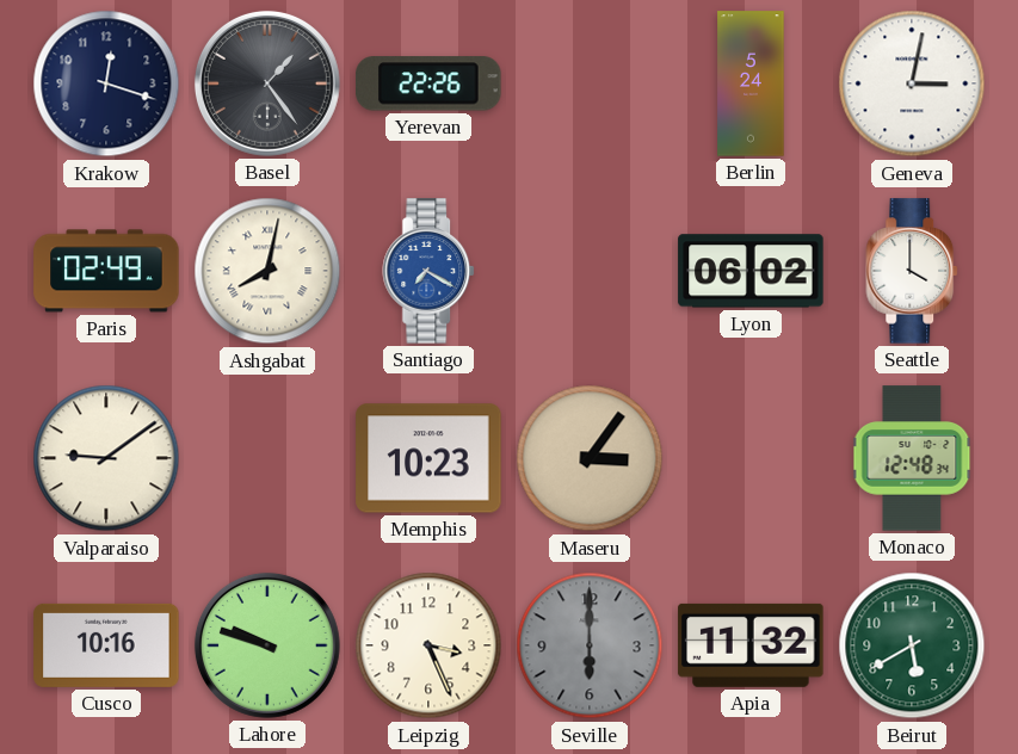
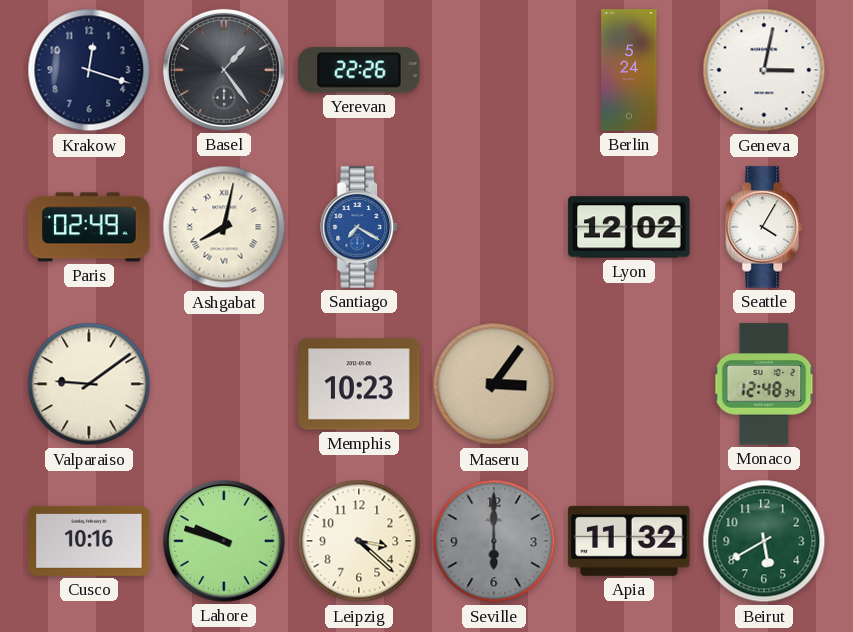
Lyon: 06:02 -> 12:02 (629, 227)
Seattle: 4:00 -> 4:05 (765, 227)
Leipzig: 3:26 -> 3:22 (359, 541)
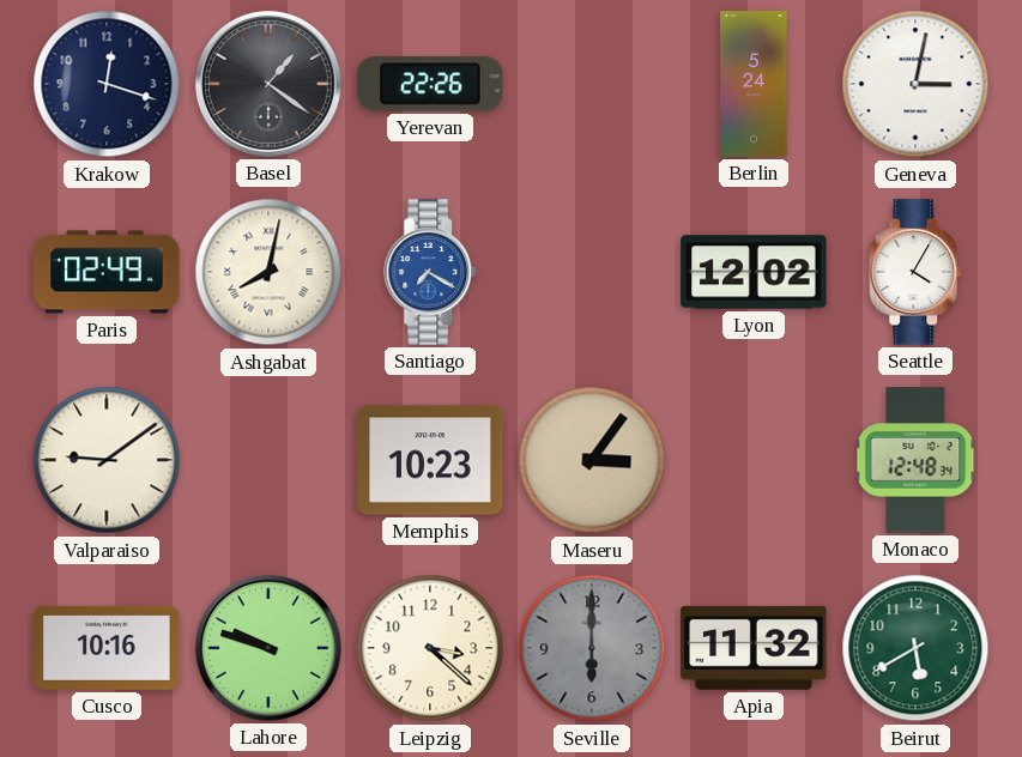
Basel: 1:24 -> 1:21 (268, 84)
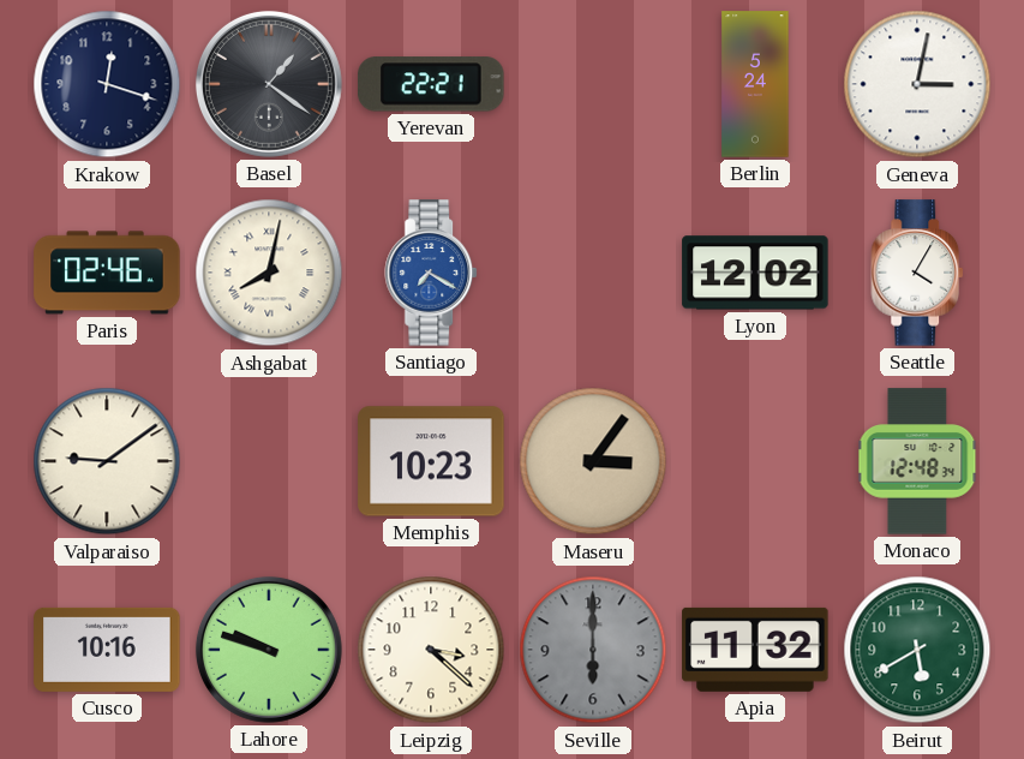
Yerevan: 22:26 -> 22:21 (431, 84)
Paris: 02:49 -> 02:46 (107, 273)
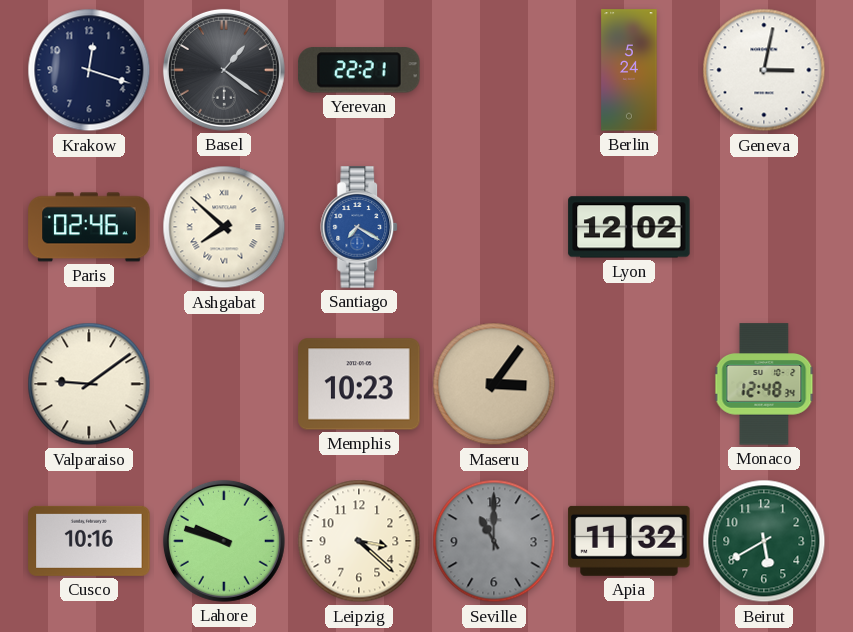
Ashgabat: 8:02 -> 7:52 (224, 227)
Seattle: 4:05 -> none (918, 273)
Seville: 6:00 -> 11:00 (494, 541)
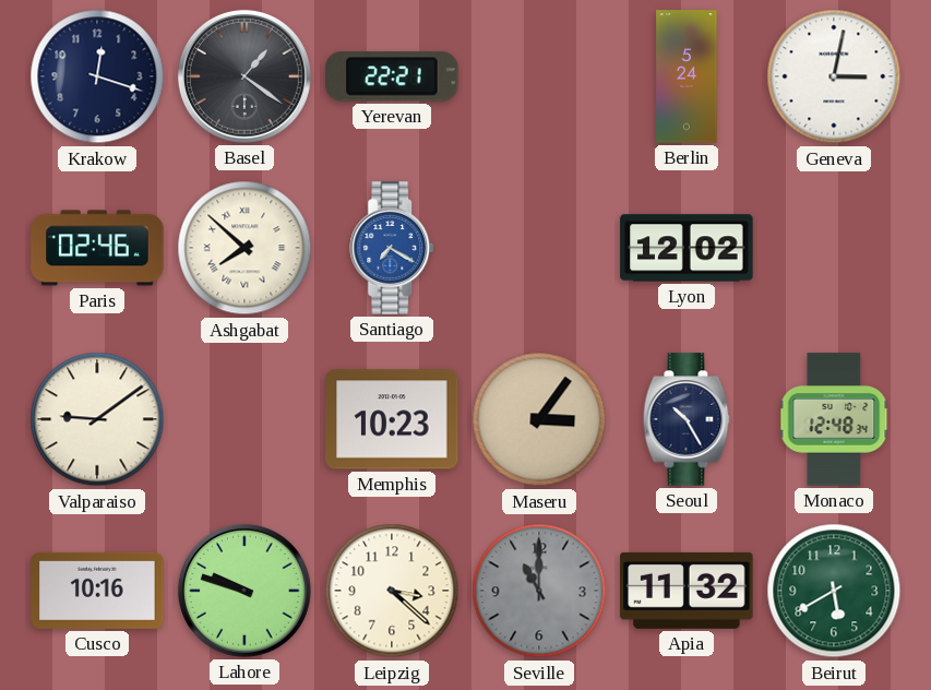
Seoul: none -> 10:25 (687, 419)
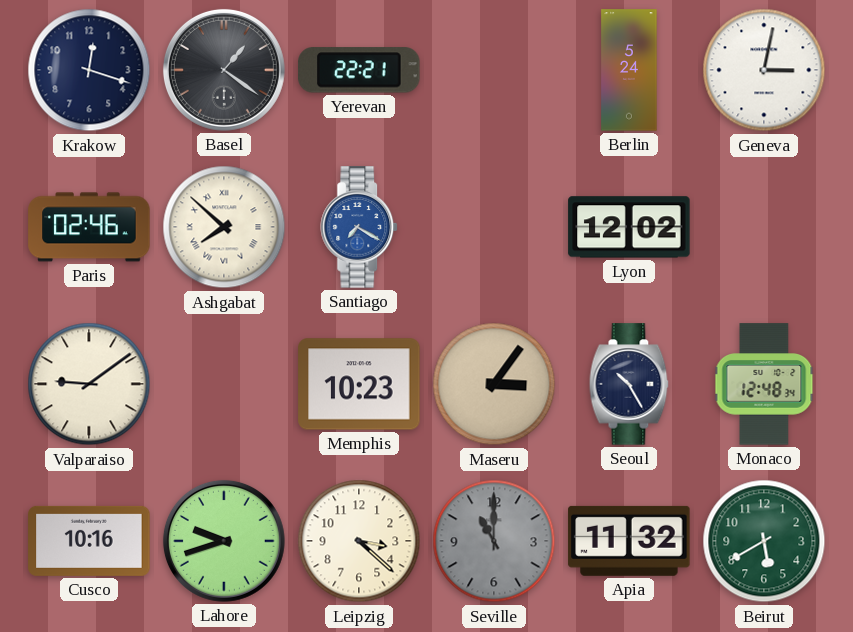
Lahore: 9:48 -> 9:42 (224, 541)
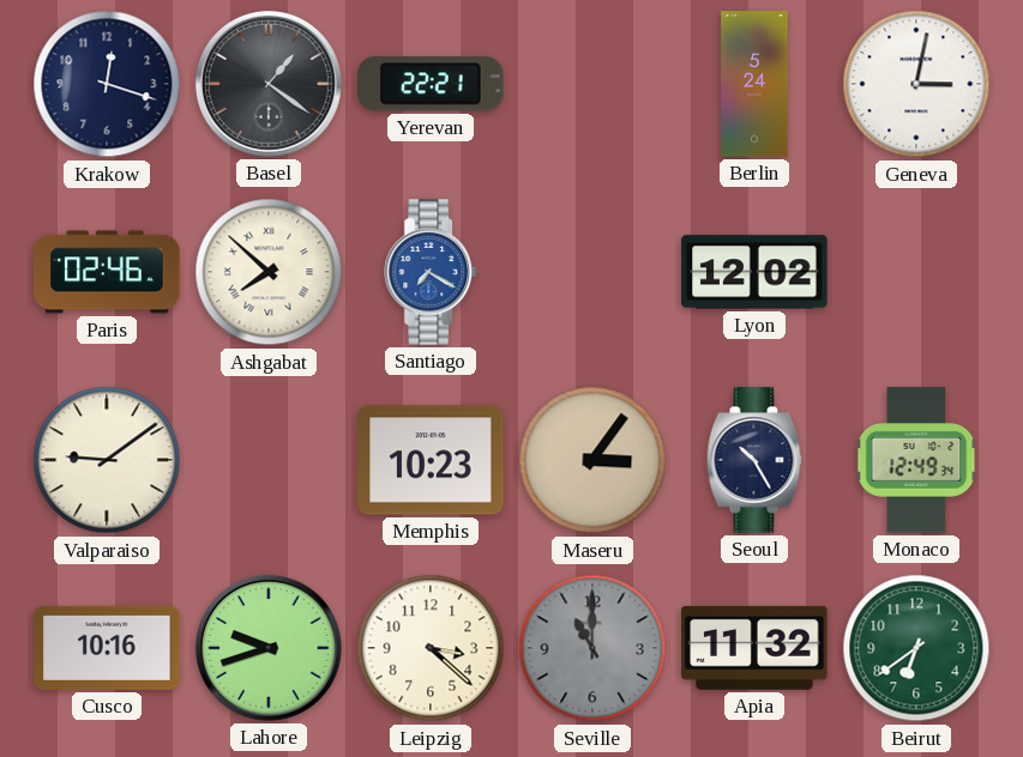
Monaco: 12:48 -> 12:49 (916, 460)
Beirut: 5:40 -> 6:39 (916, 648)
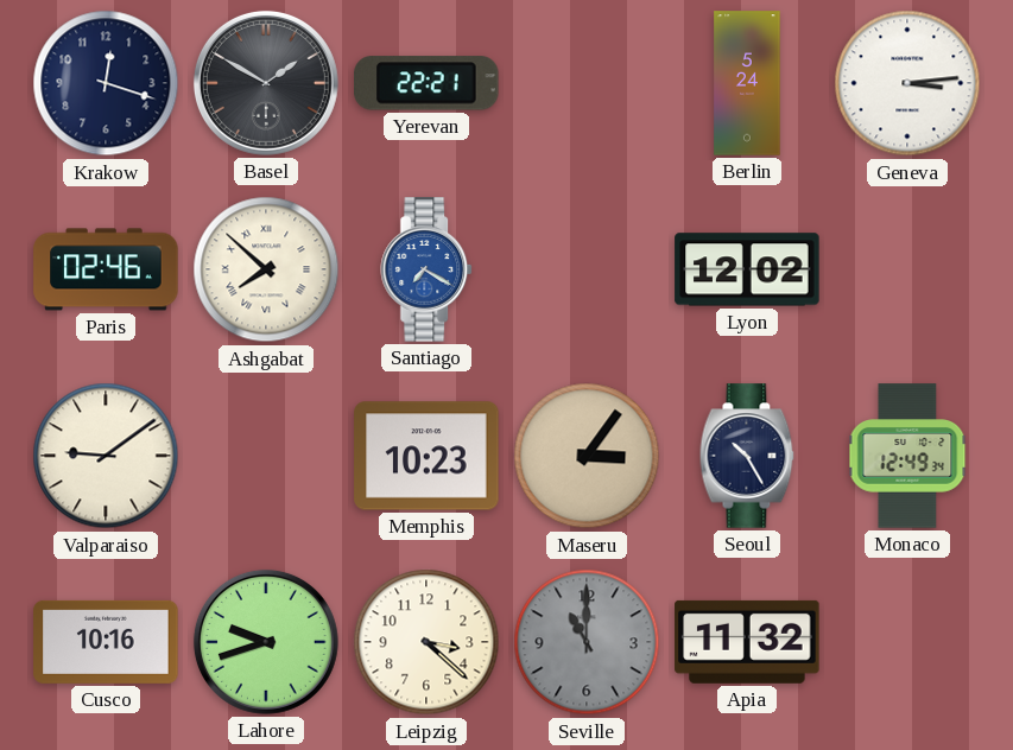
Basel: 1:21 -> 1:50 (266, 83)
Geneva: 3:02 -> 3:14 (907, 83)
Beirut: 6:39 -> none (916, 648)
